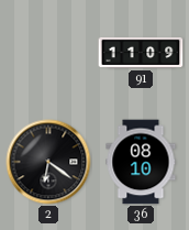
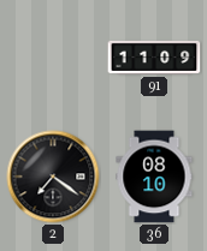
2: 6:21 -> 7:21 (53, 177)
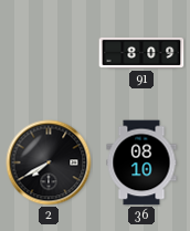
91: 11:09 -> 8:09 (141, 53)
2: 7:21 -> 7:40 (49, 162)
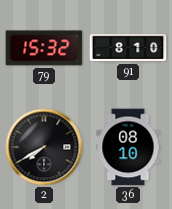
79: none -> 15:32 (44, 48)
91: 8:09 -> 8:10 (128, 48)
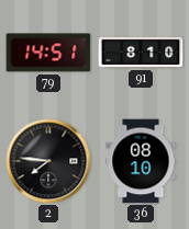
79: 15:32 -> 14:51 (48, 53)
2: 7:40 -> 7:46 (48, 161)
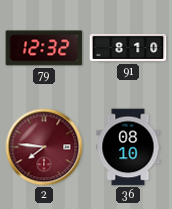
79: 14:51 -> 12:32 (44, 48)
2 dial: black -> burgundy (44, 147)
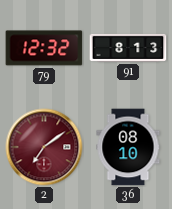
91: 8:10 -> 8:13 (128, 48)
2: 7:46 -> 7:09 (44, 147)
